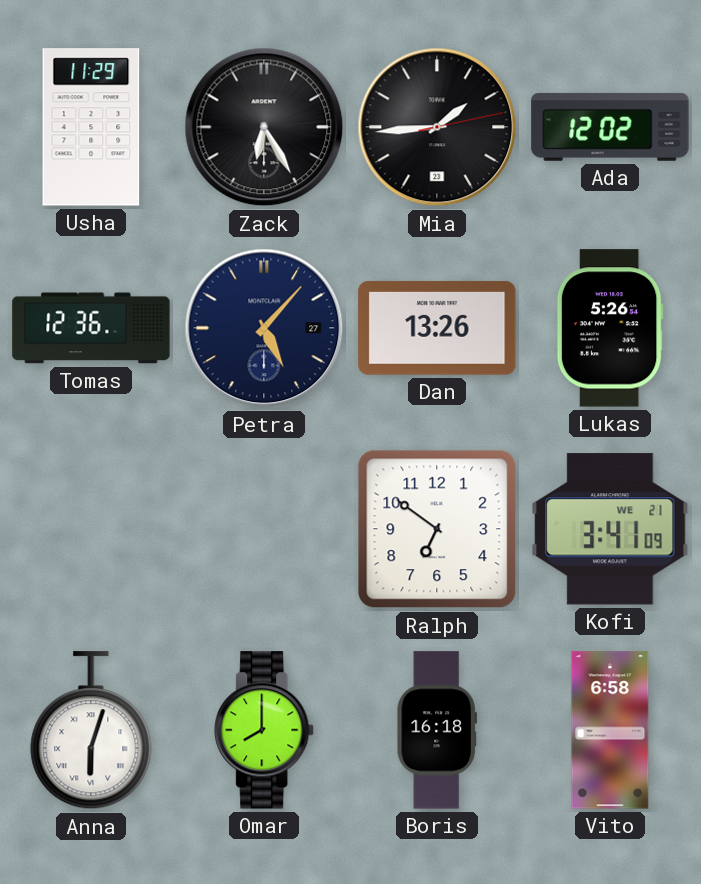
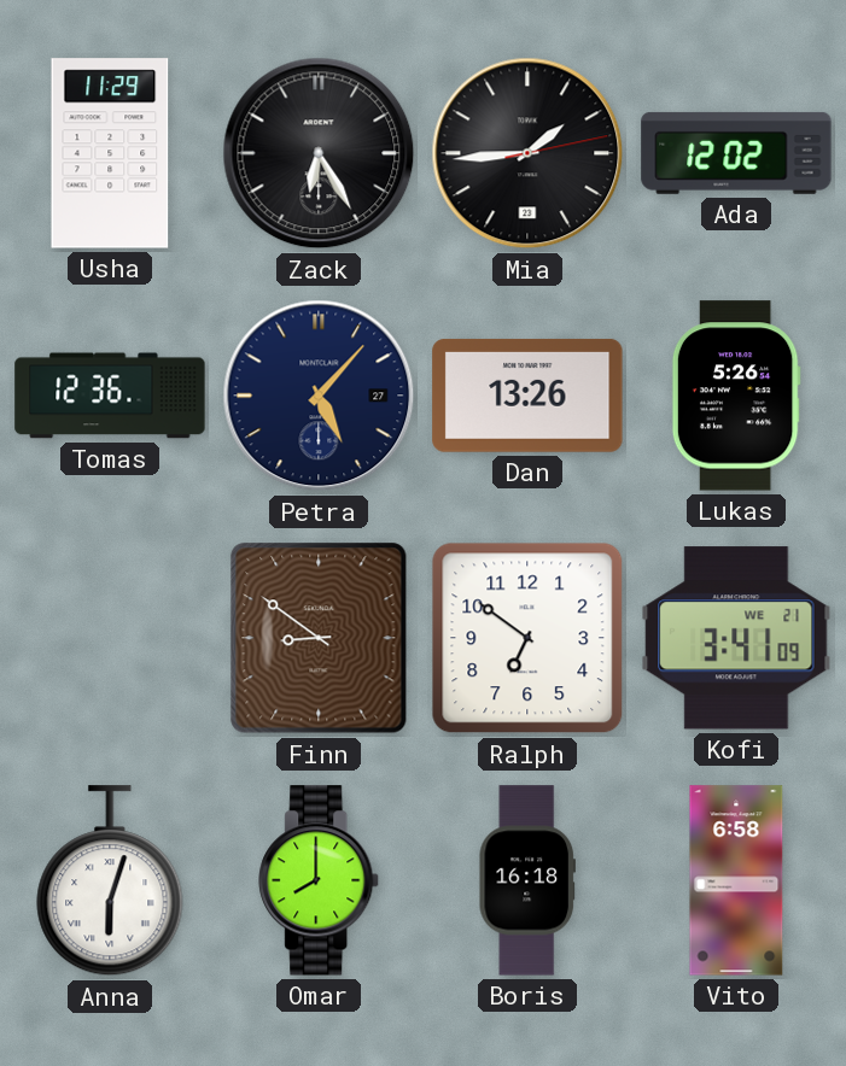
Finn: none -> 8:51 (319, 638)
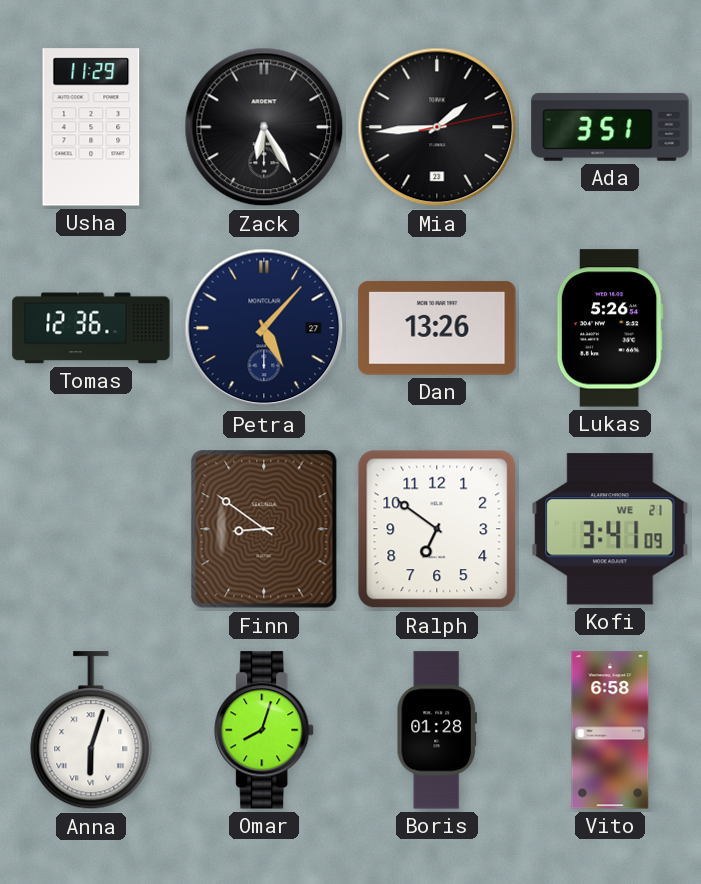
Ada: 12:02 -> 3:51 (610, 127)
Omar: 8:00 -> 8:03 (265, 730)
Boris: 16:18 -> 01:28 (436, 730)
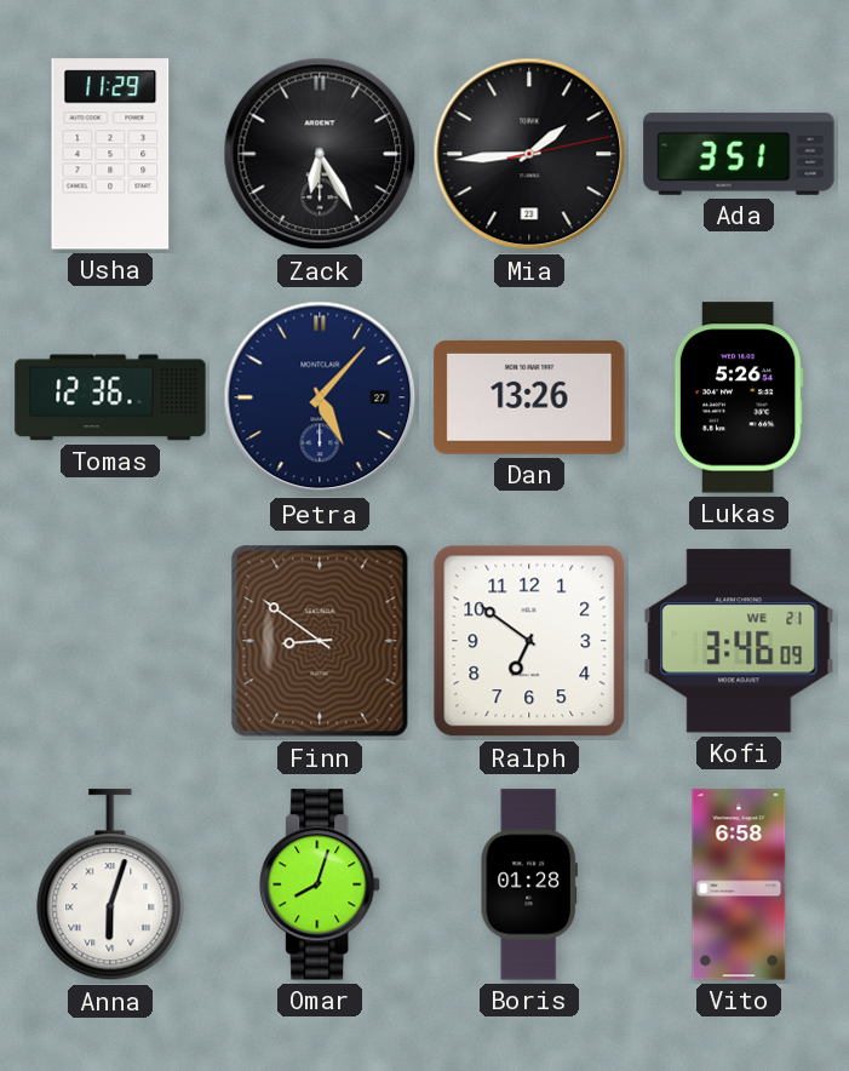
Kofi: 3:41 -> 3:46 (739, 641)
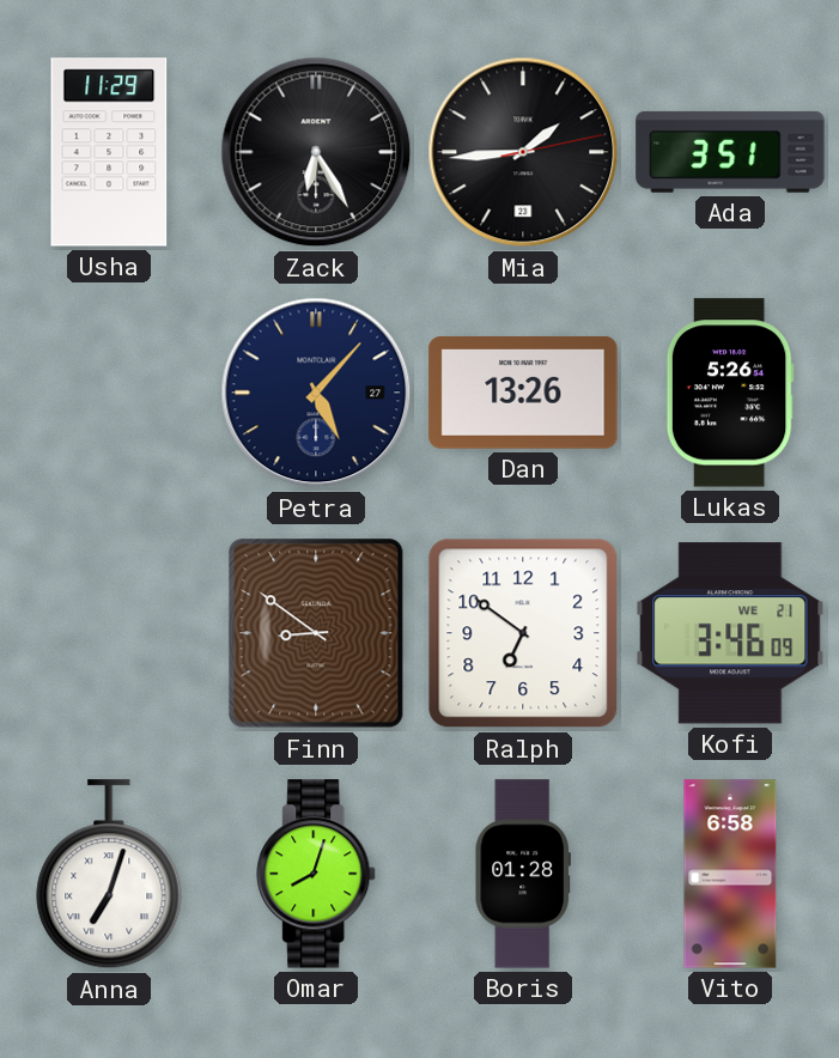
Tomas: 12:36 -> none (110, 397)
Anna: 6:03 -> 7:03 (109, 875)
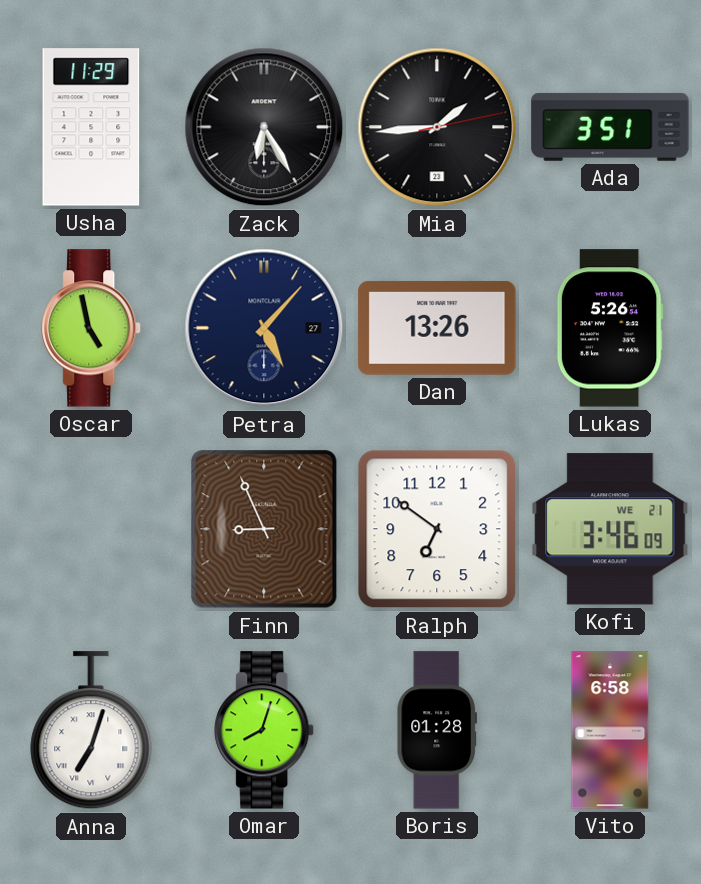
Oscar: none -> 4:58 (92, 328)
Finn: 8:51 -> 8:56 (264, 529)
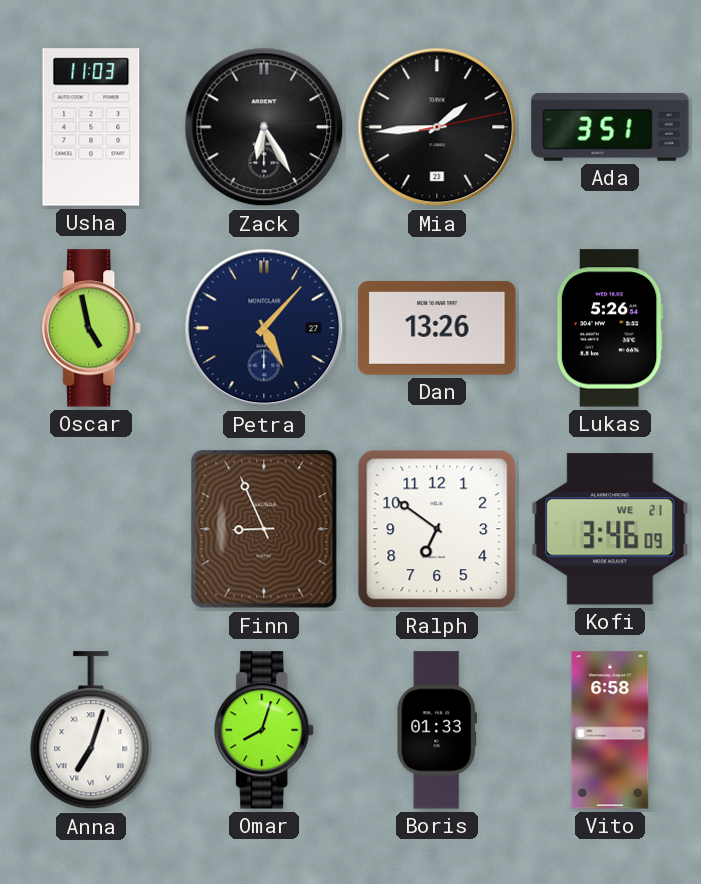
Usha: 11:29 -> 11:03 (91, 127)
Boris: 01:28 -> 01:33 (436, 730)
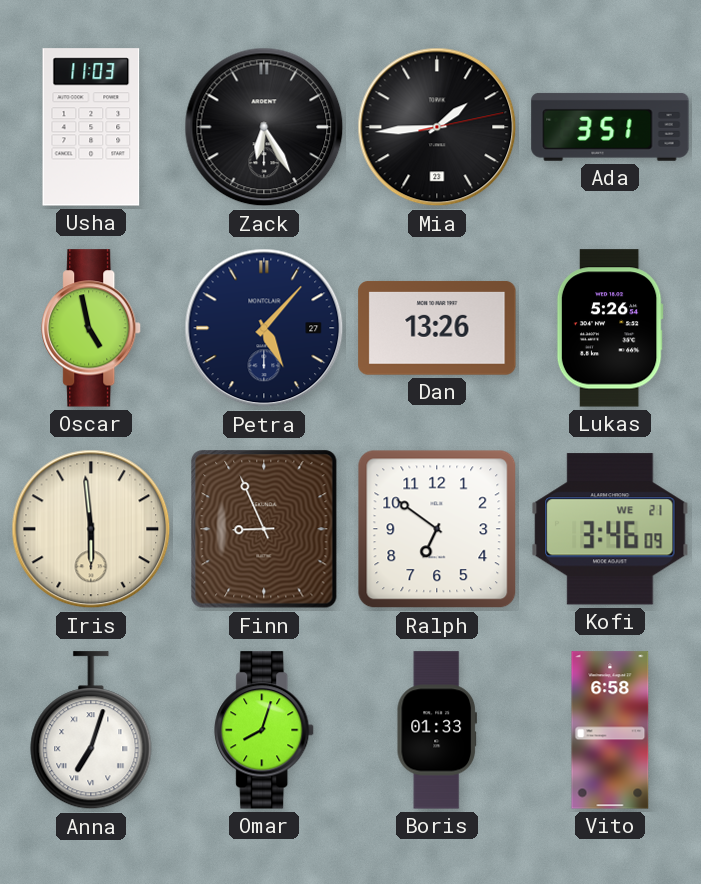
Iris: none -> 5:59 (91, 529)
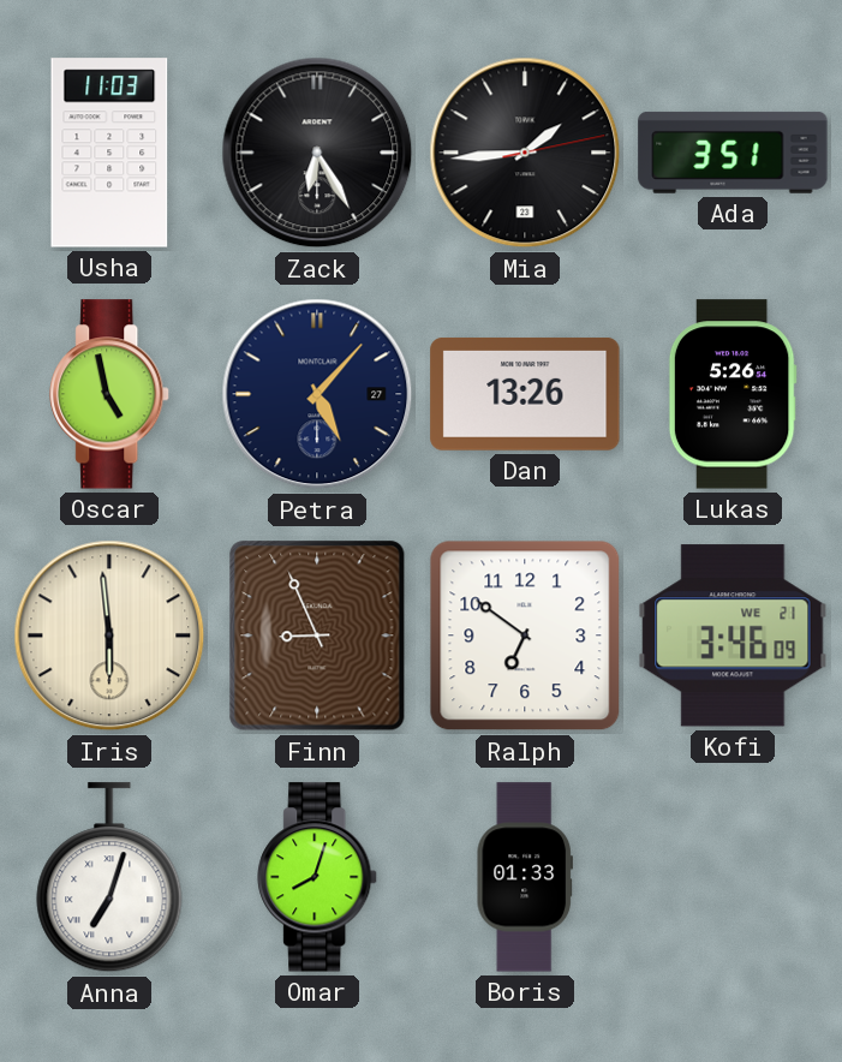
Vito: 6:58 -> none (610, 730)
